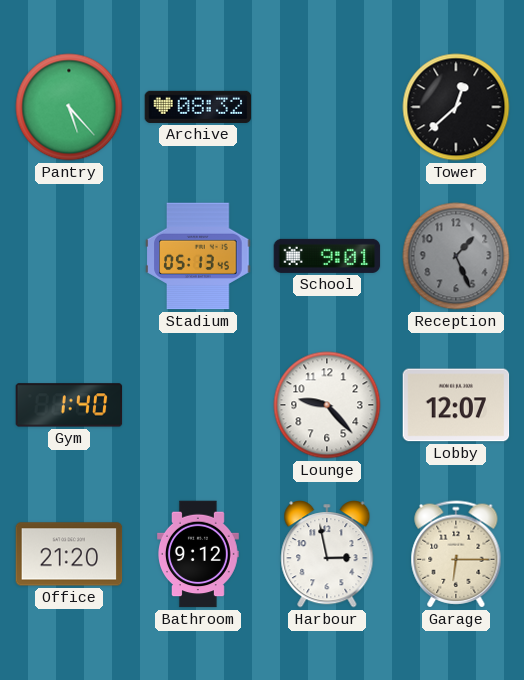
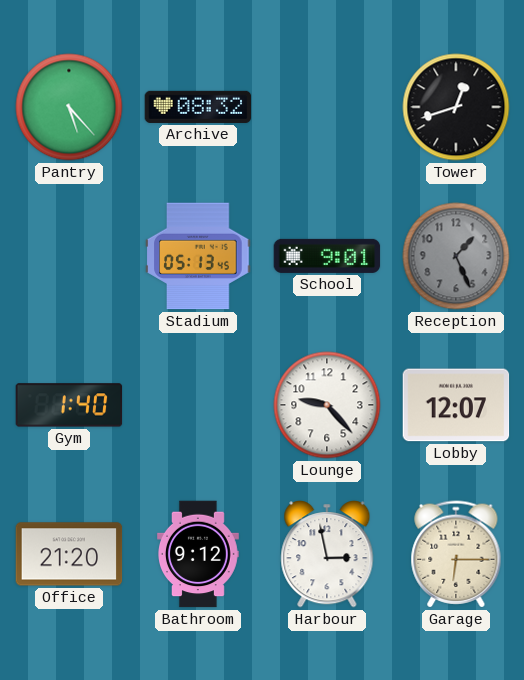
Tower: 12:38 -> 12:42 (456, 107)
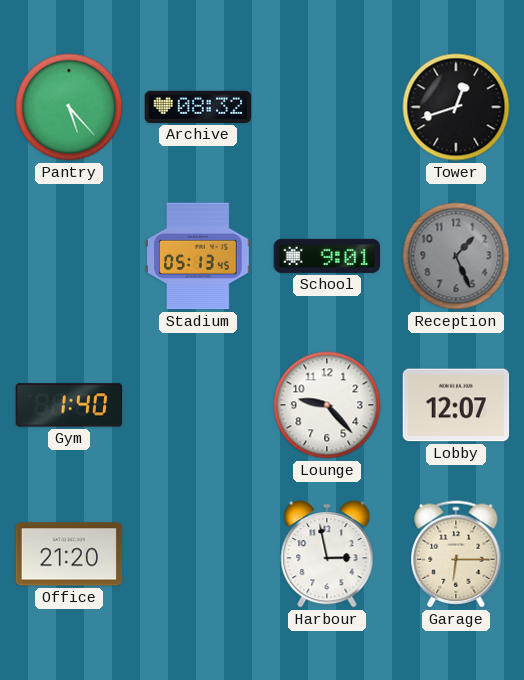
Bathroom: 9:12 -> none (199, 554)
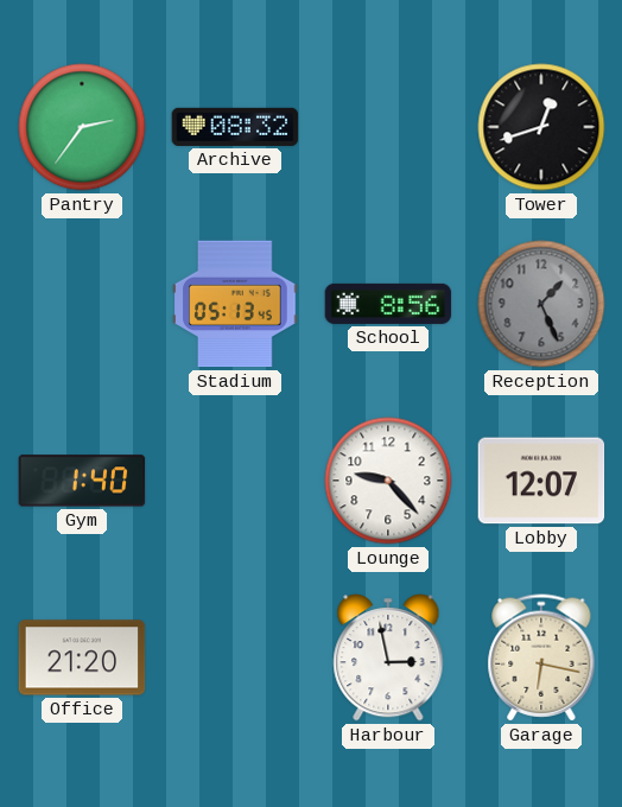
Pantry: 5:23 -> 2:36 (82, 127)
School: 9:01 -> 8:56 (388, 304)
Garage: 6:15 -> 6:17 (541, 657)
